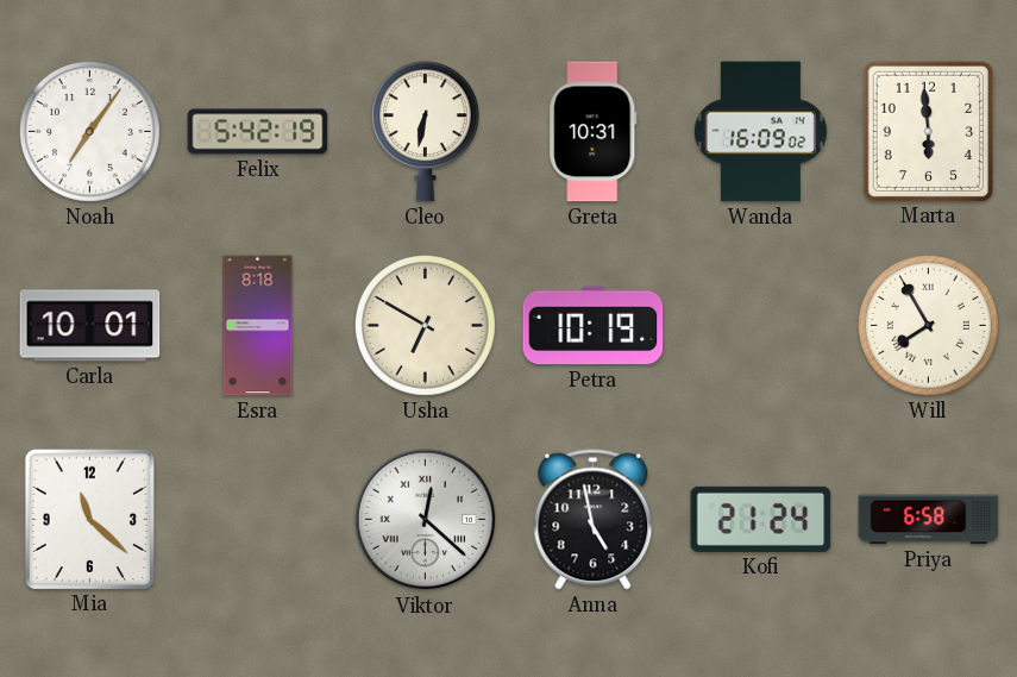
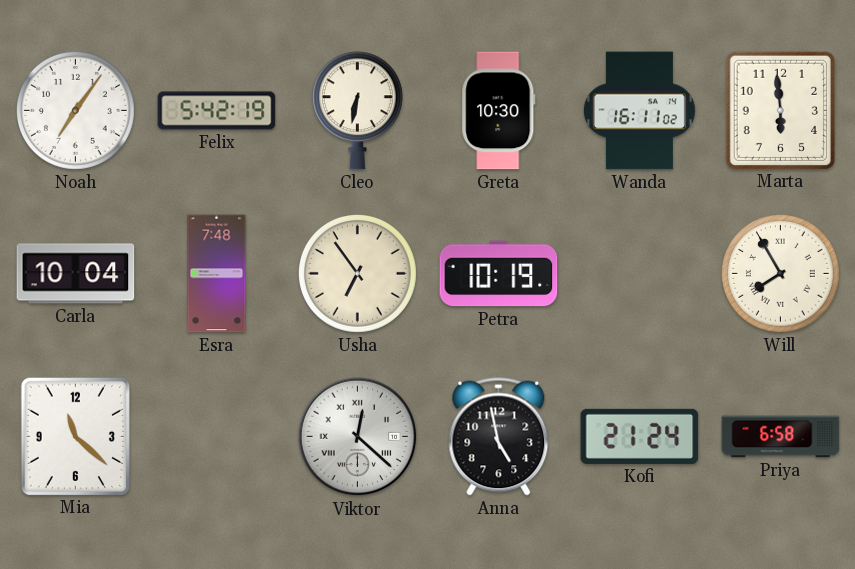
Greta: 10:31 -> 10:30 (499, 111)
Wanda: 16:09 -> 16:11 (639, 111)
Carla: 10:01 -> 10:04 (76, 274)
Esra: 8:18 -> 7:48 (217, 274)
Usha: 6:50 -> 6:54 (357, 273)
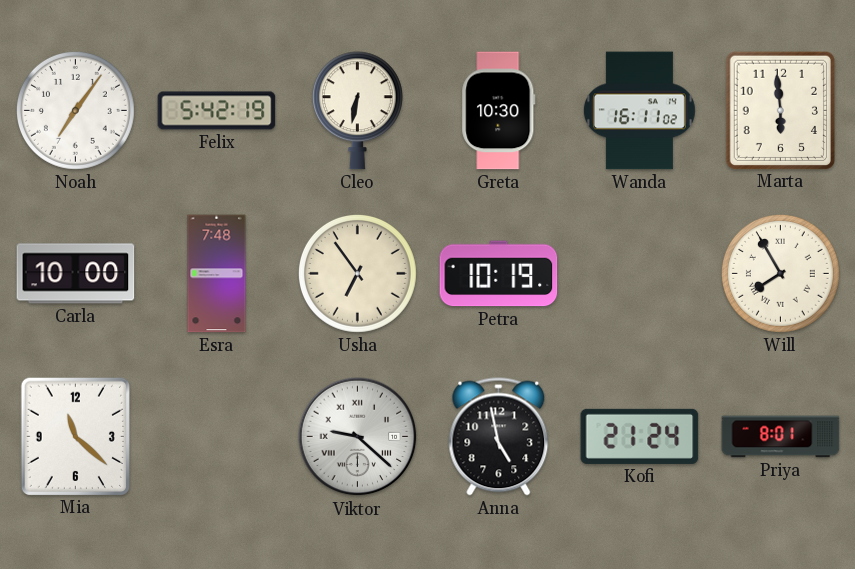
Carla: 10:04 -> 10:00 (76, 274)
Viktor: 12:22 -> 9:22 (358, 437)
Priya: 6:58 -> 8:01 (781, 437)
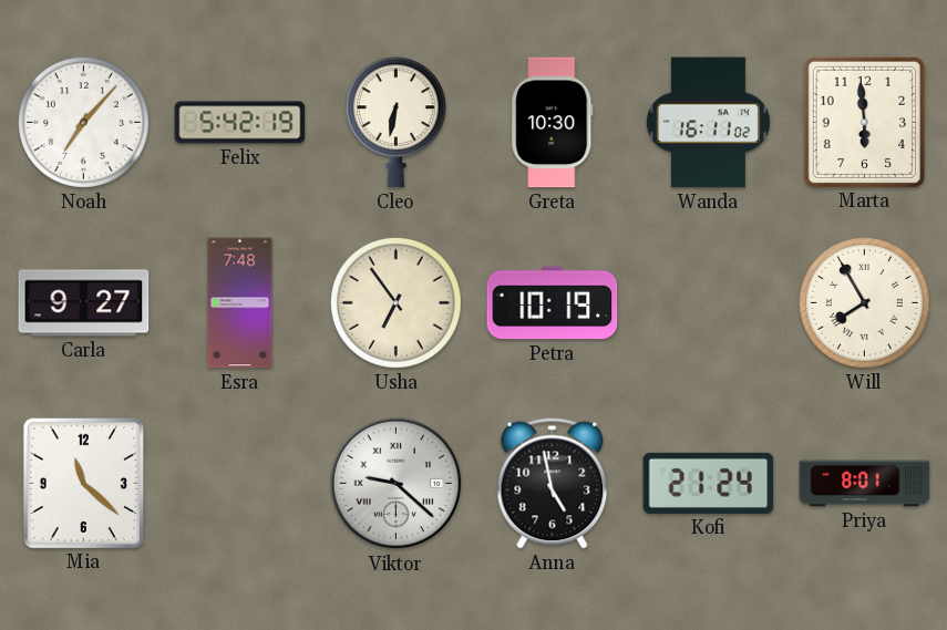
Noah: 7:06 -> 7:07 (83, 122)
Carla: 10:00 -> 9:27 (84, 303)
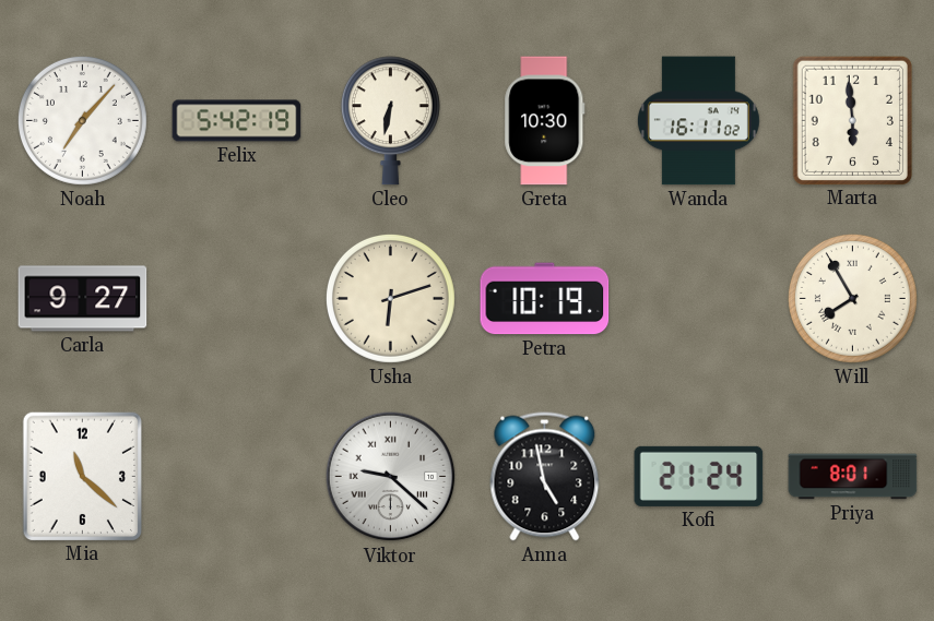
Esra: 7:48 -> none (240, 303)
Usha: 6:54 -> 6:12 (390, 298)
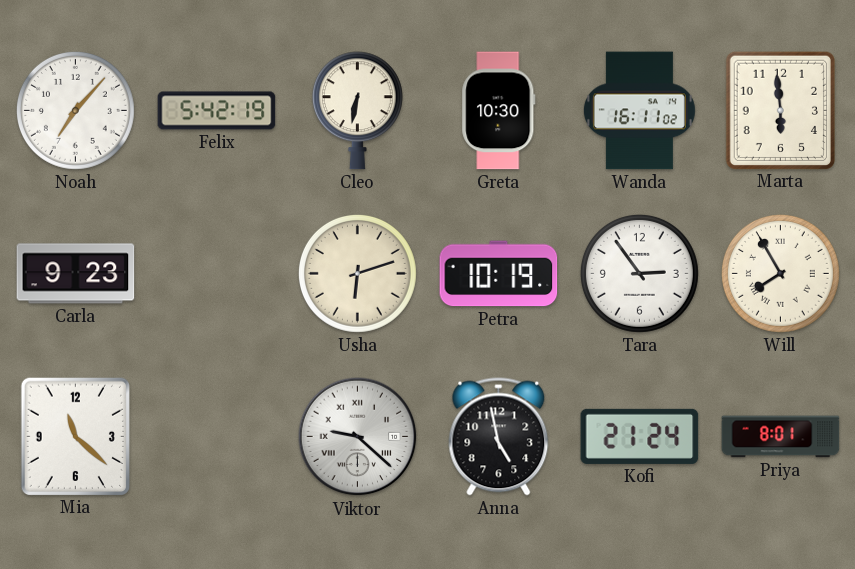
Carla: 9:27 -> 9:23 (76, 274)
Tara: none -> 2:54 (639, 273)
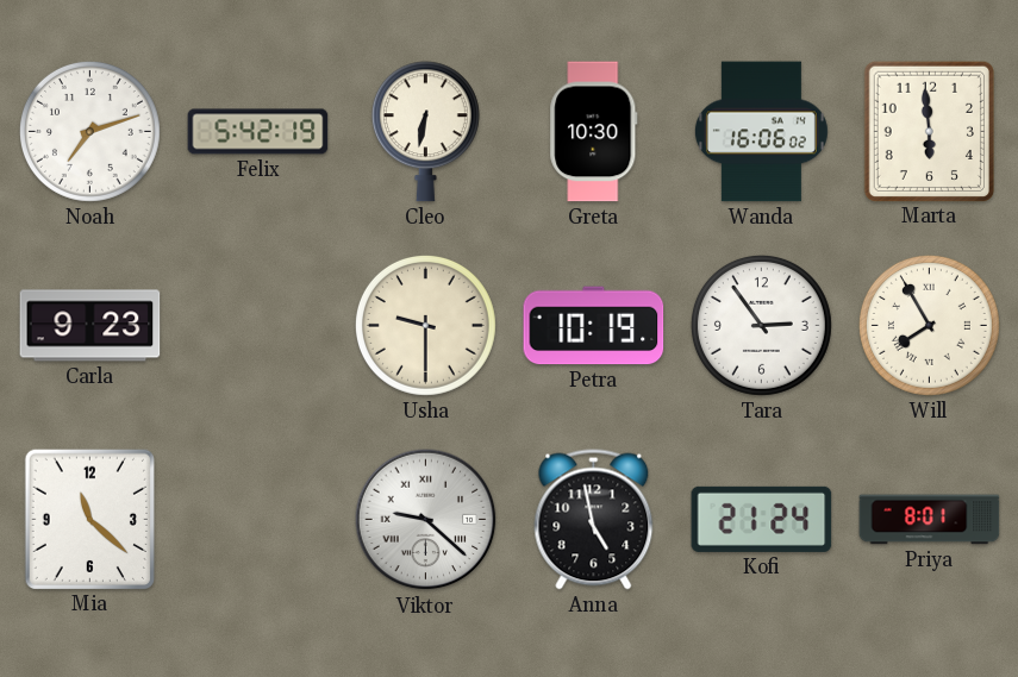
Noah: 7:07 -> 7:12 (89, 131)
Wanda: 16:11 -> 16:06 (761, 132)
Usha: 6:12 -> 9:30 (425, 325)
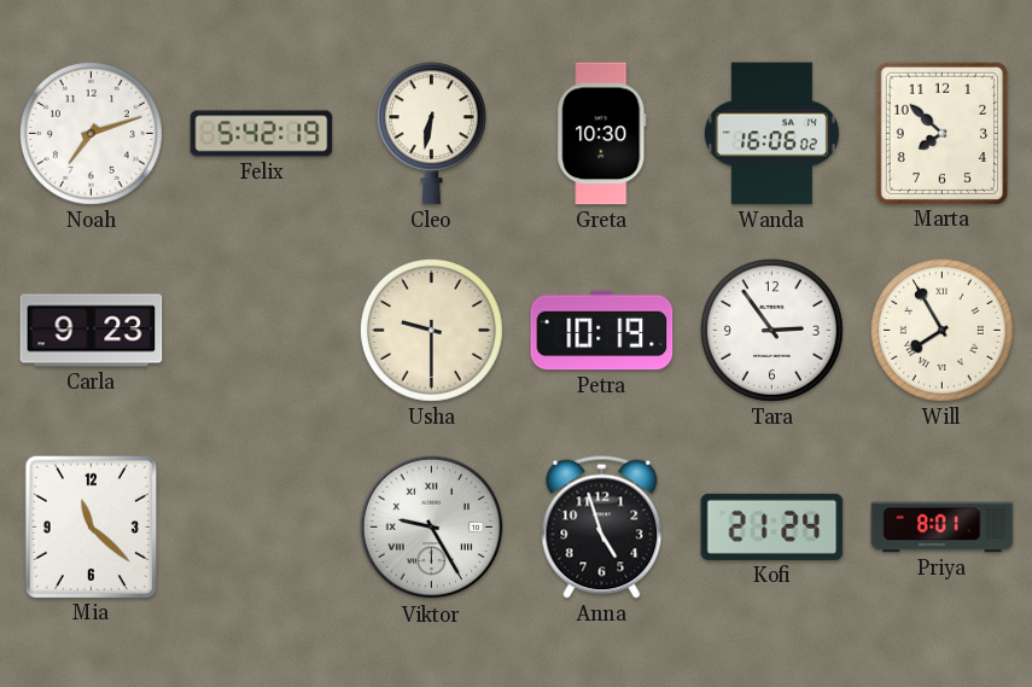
Marta: 5:59 -> 7:52 (941, 133)
Viktor: 9:22 -> 9:25 (432, 528)
Anna: 4:58 -> 4:57 (602, 528)
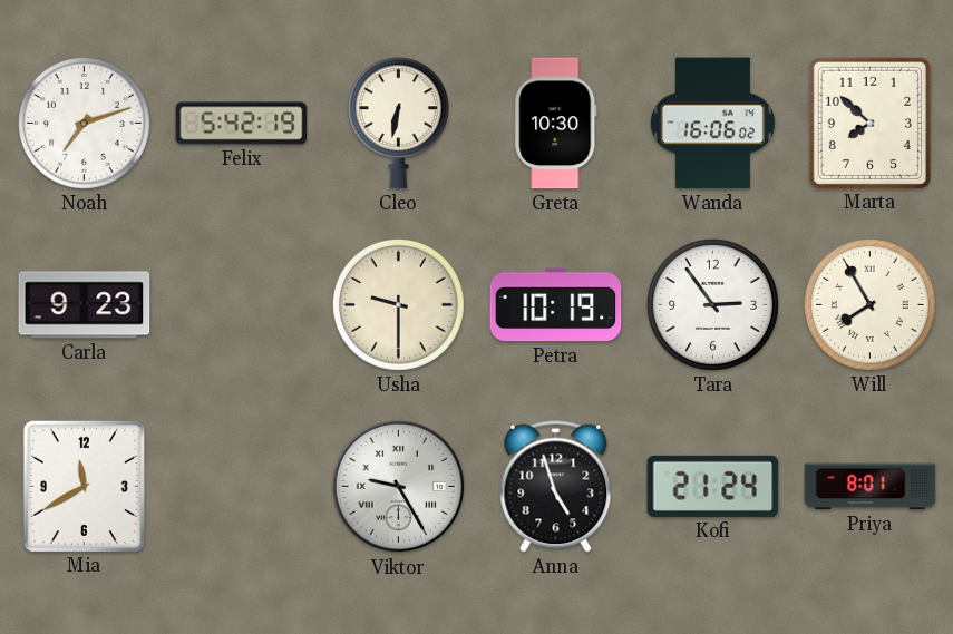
Mia: 11:22 -> 11:40 (84, 486)
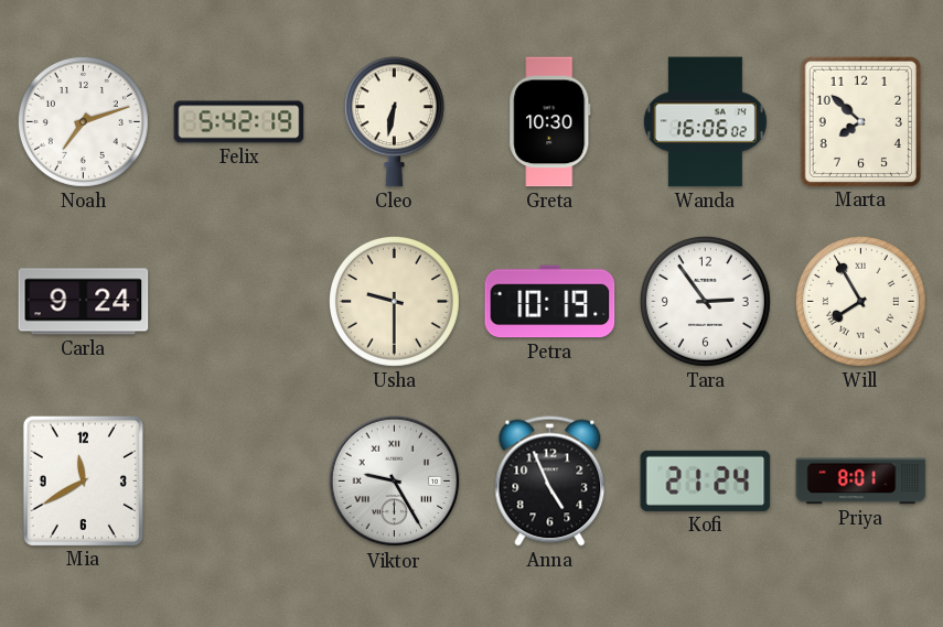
Carla: 9:23 -> 9:24 (84, 302)
Anna: 4:57 -> 4:56 (550, 482)
